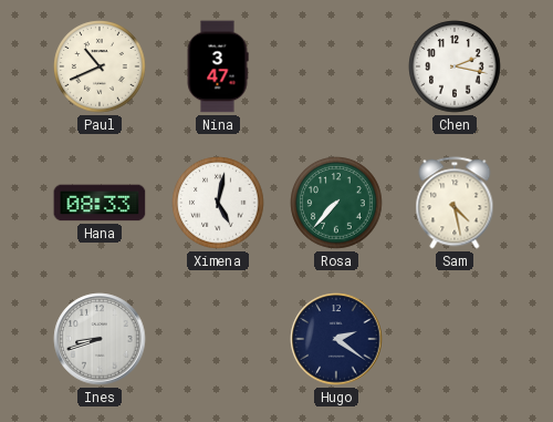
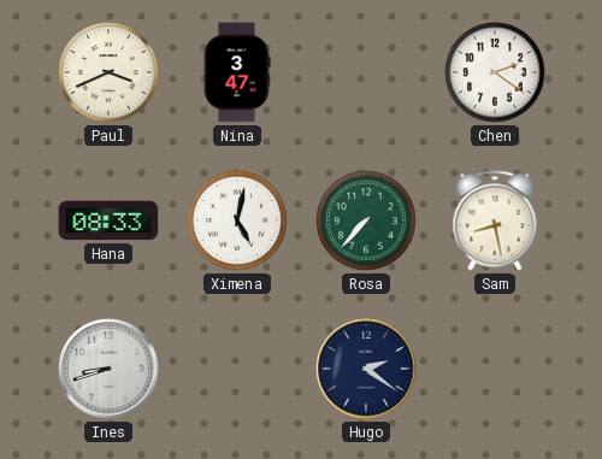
Paul: 10:41 -> 3:41 (108, 72)
Chen: 2:17 -> 2:21 (495, 72)
Sam: 4:28 -> 8:28 (495, 220)
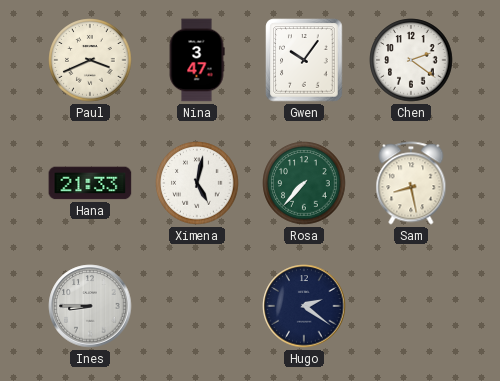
Gwen: none -> 10:06 (304, 60)
Hana: 08:33 -> 21:33 (90, 183)
Ines: 8:42 -> 8:45 (90, 306)
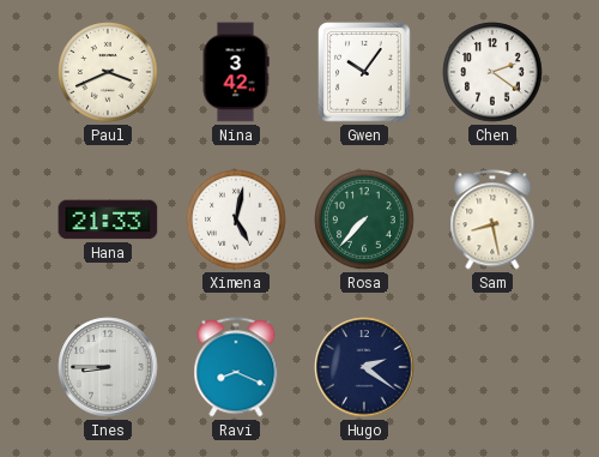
Nina: 3:47 -> 3:42 (236, 72)
Ravi: none -> 8:19 (236, 367)
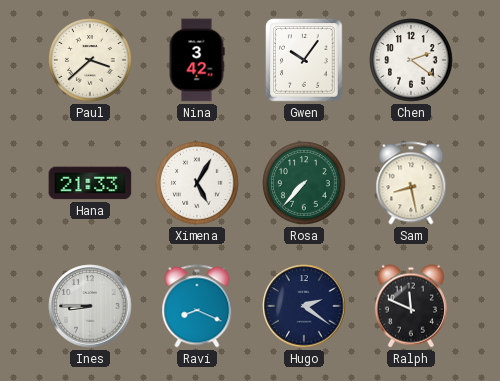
Paul: 3:41 -> 3:38 (90, 60)
Ximena: 5:02 -> 5:05 (197, 183)
Ralph: none -> 11:49 (411, 306)
